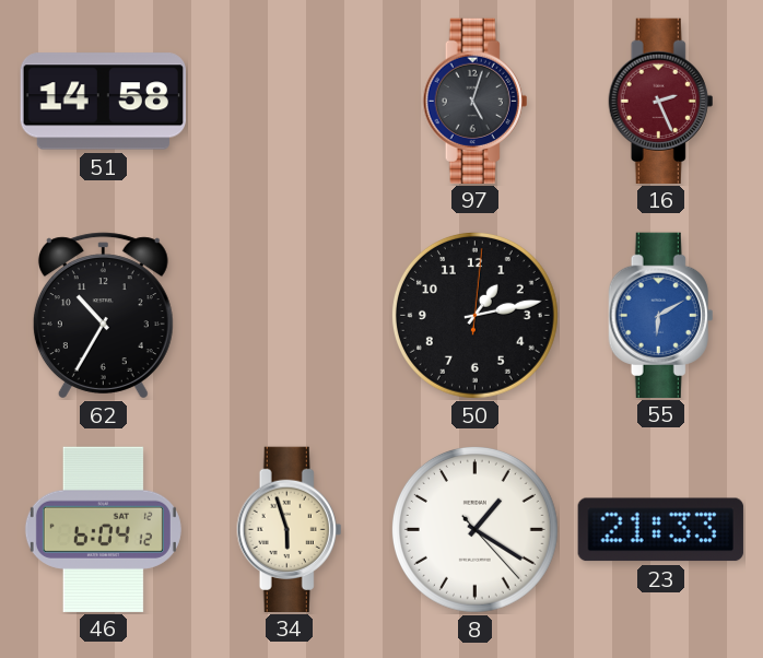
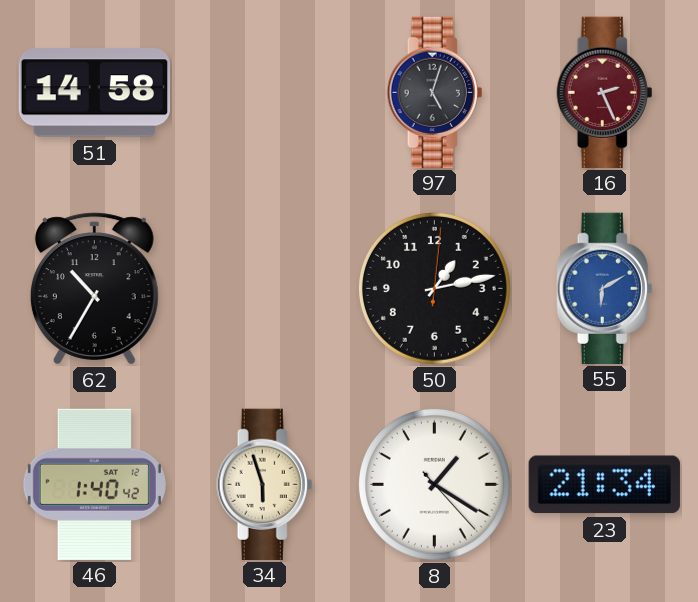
46: 6:04 -> 1:40 (94, 484)
23: 21:33 -> 21:34 (604, 485)
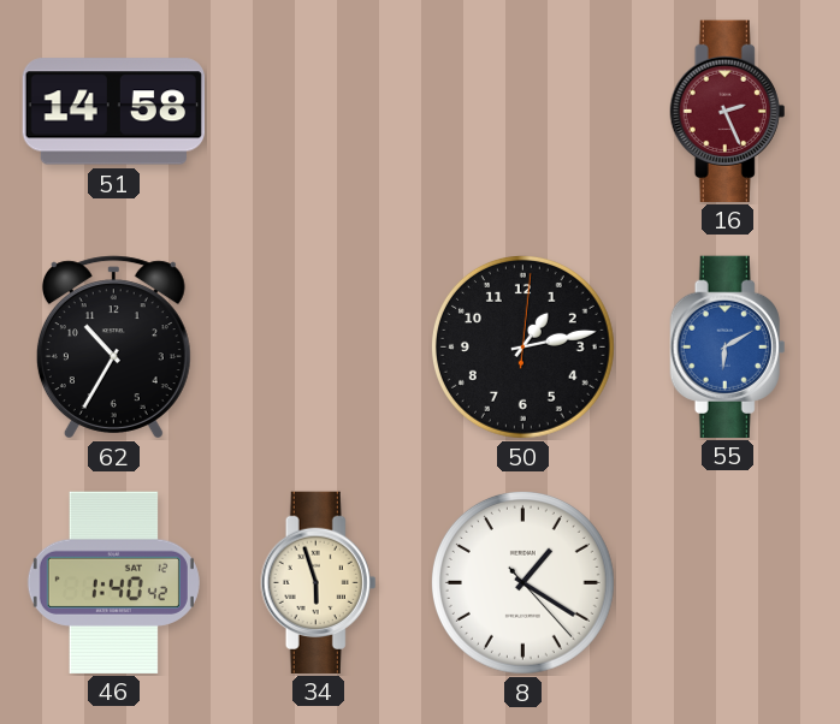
97: 5:03 -> none (435, 92)
23: 21:34 -> none (604, 485)
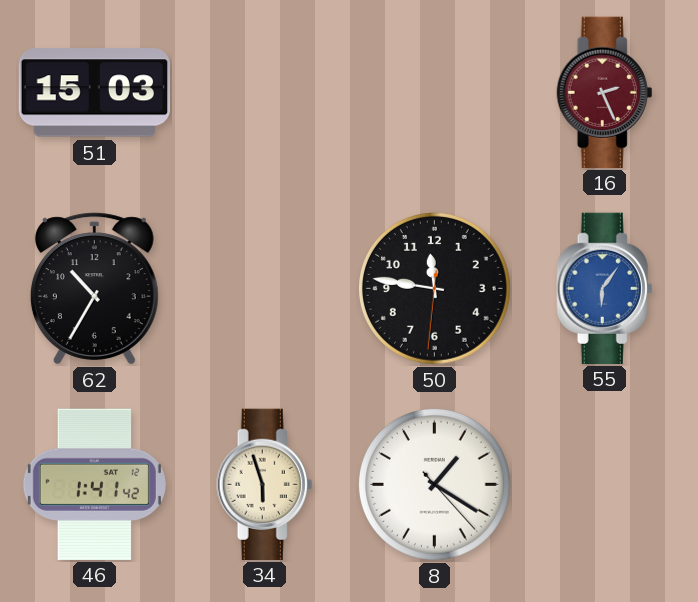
51: 14:58 -> 15:03 (94, 93)
50: 1:13 -> 11:46 (434, 288)
55: 6:10 -> 6:06 (605, 288)
46: 1:40 -> 1:41 (94, 484)
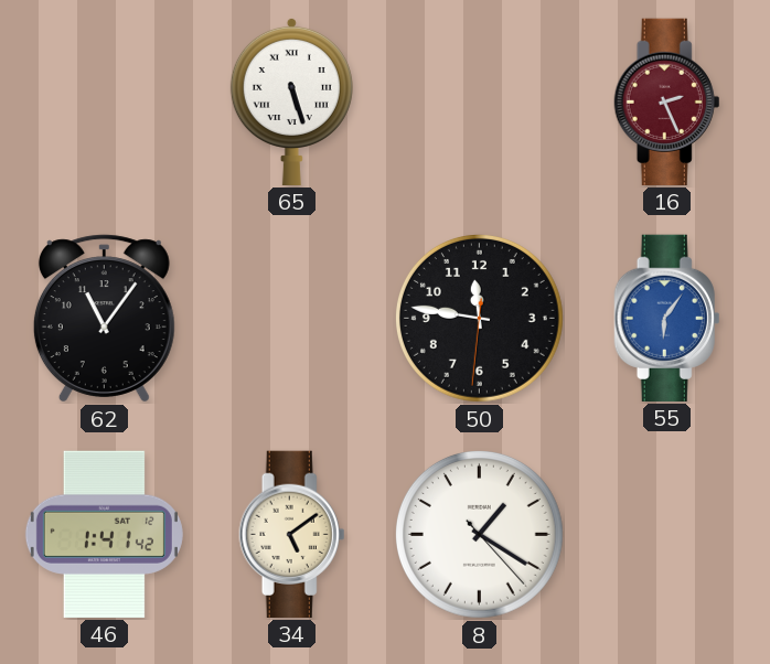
51: 15:03 -> none (94, 93)
65: none -> 5:27 (291, 100)
62: 10:35 -> 11:06 (104, 319)
34: 5:57 -> 5:09 (292, 534)
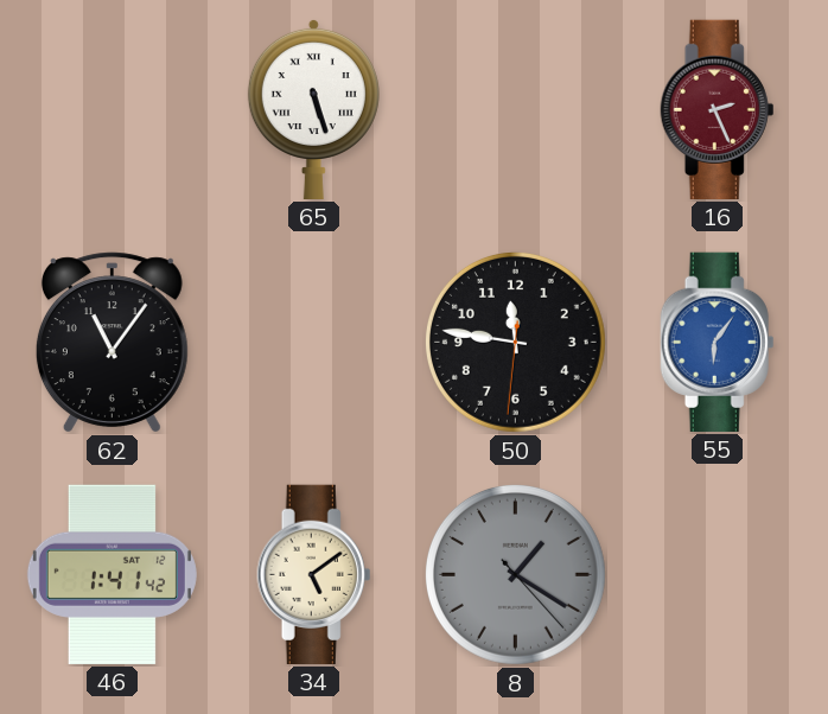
8 dial: white -> grey (515, 574)
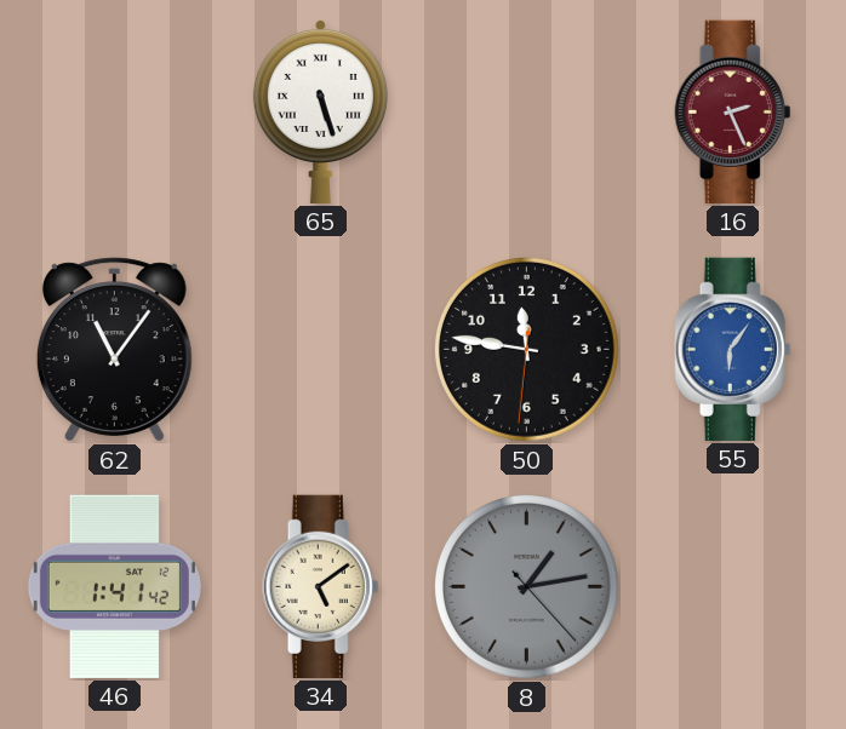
8: 1:20 -> 1:13 (526, 586)
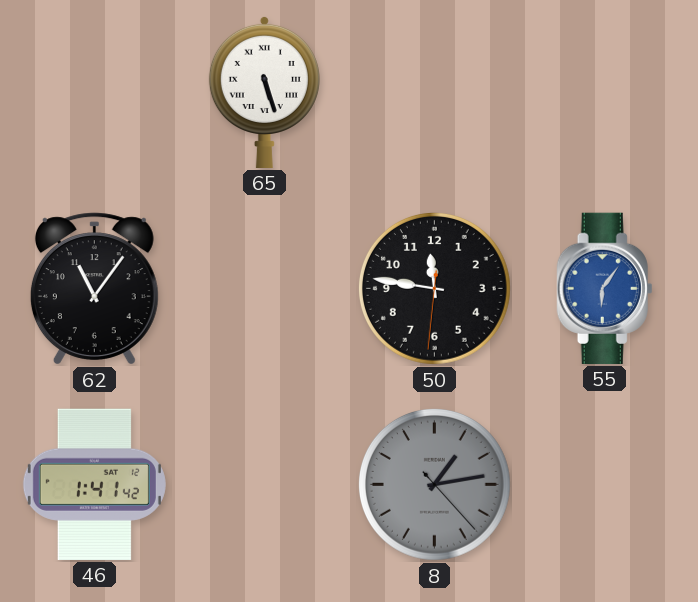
16: 2:26 -> none (733, 111)
34: 5:09 -> none (321, 586)
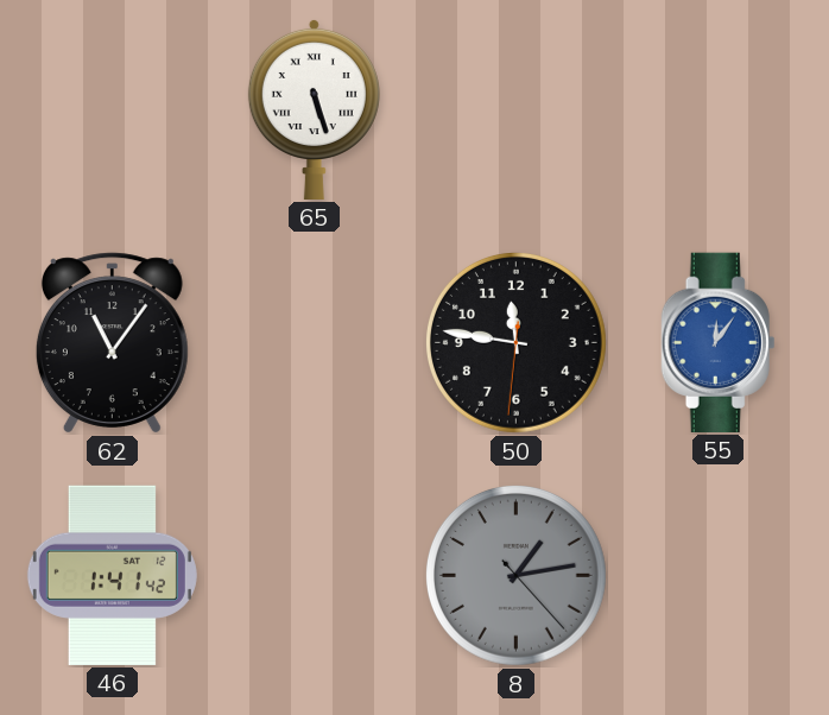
55: 6:06 -> 12:06 (719, 342)
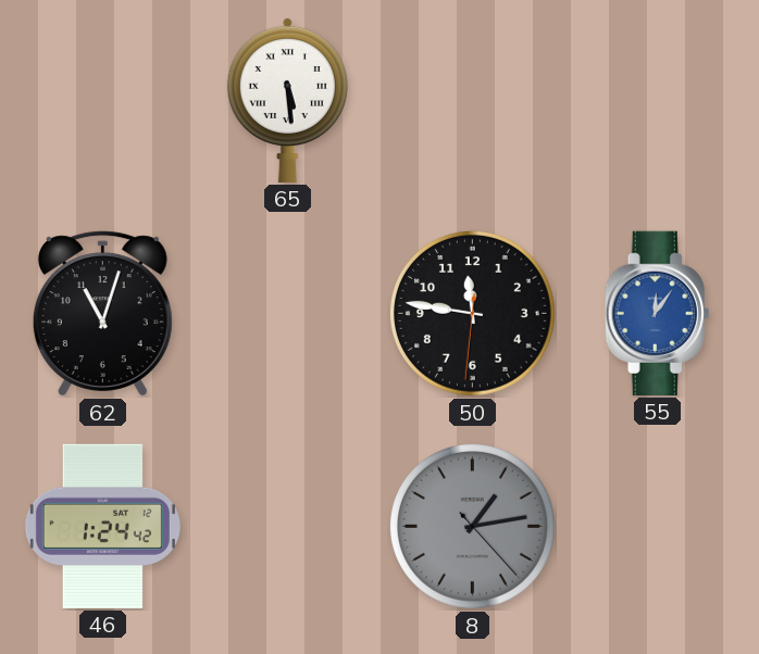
65: 5:27 -> 5:29 (287, 99)
62: 11:06 -> 11:03 (102, 314)
46: 1:41 -> 1:24 (102, 526)
